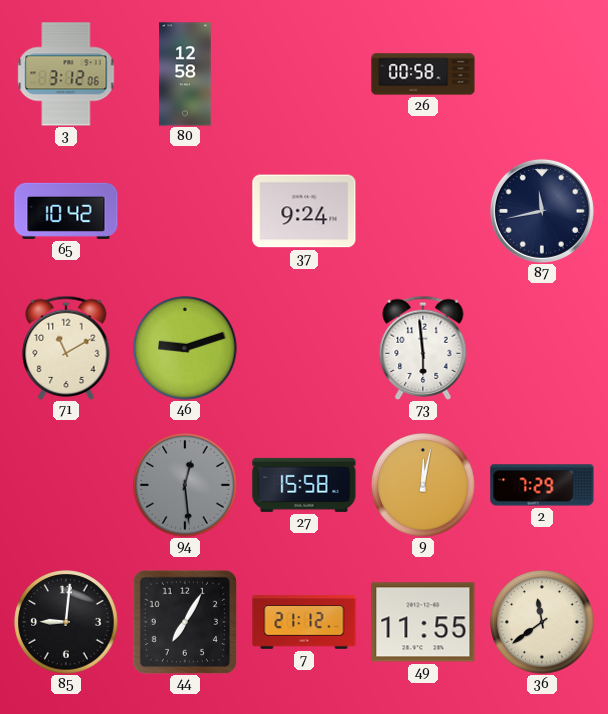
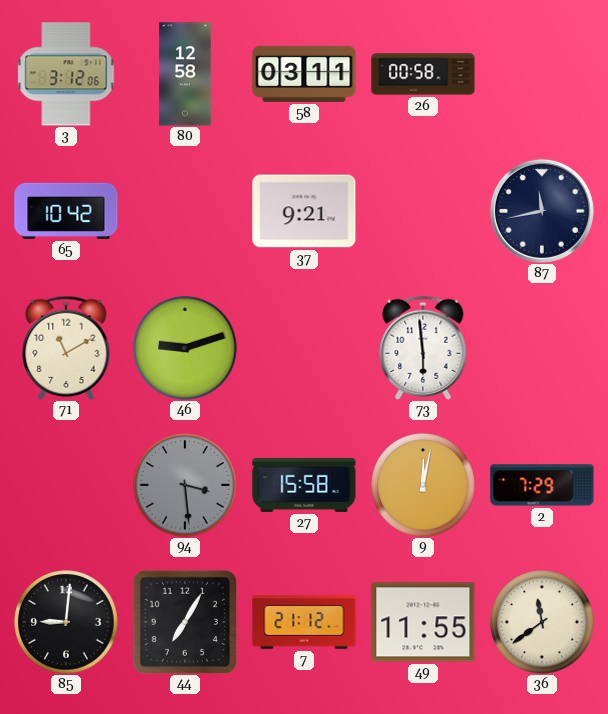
58: none -> 03:11 (304, 74)
37: 9:24 -> 9:21 (304, 211)
94: 12:29 -> 3:29 (185, 485)
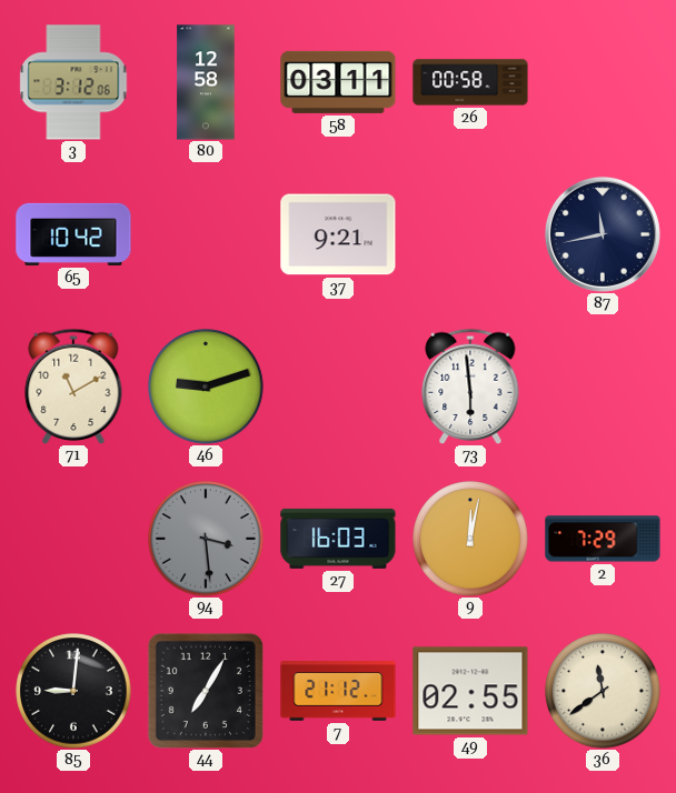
27: 15:58 -> 16:03 (338, 539)
49: 11:55 -> 02:55 (470, 691)
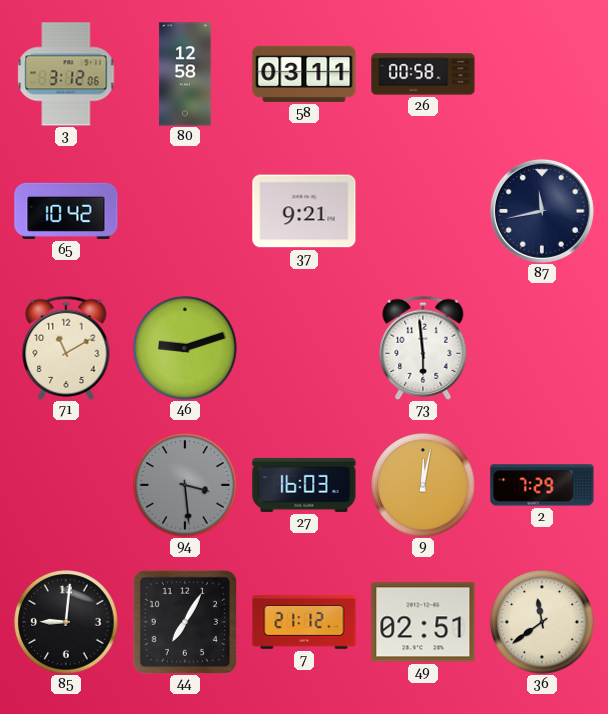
49: 02:55 -> 02:51 (423, 622)
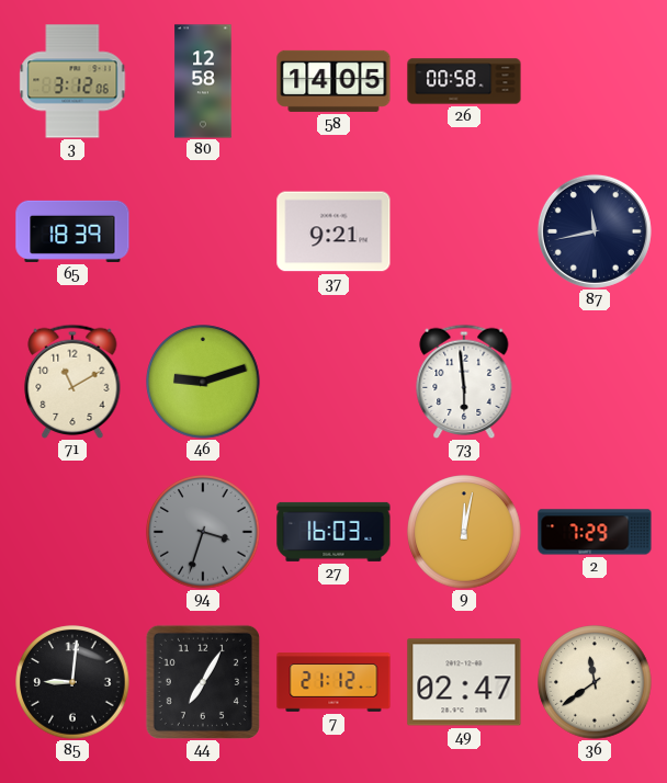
58: 03:11 -> 14:05 (333, 81)
65: 10:42 -> 18:39 (72, 231)
94: 3:29 -> 3:33 (203, 532)
49: 02:51 -> 02:47 (464, 682)
